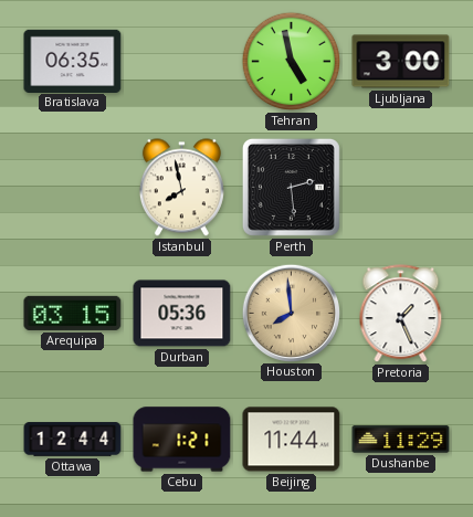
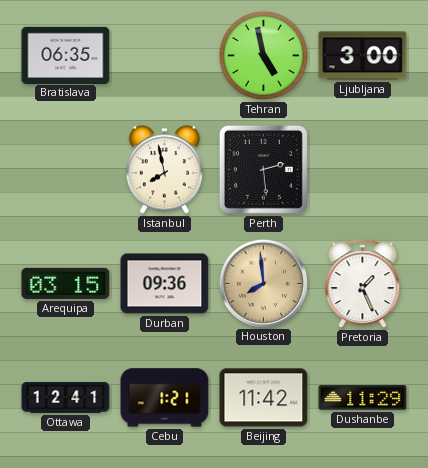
Durban: 05:36 -> 09:36 (165, 284)
Ottawa: 12:44 -> 12:41 (66, 398)
Beijing: 11:44 -> 11:42 (264, 398)
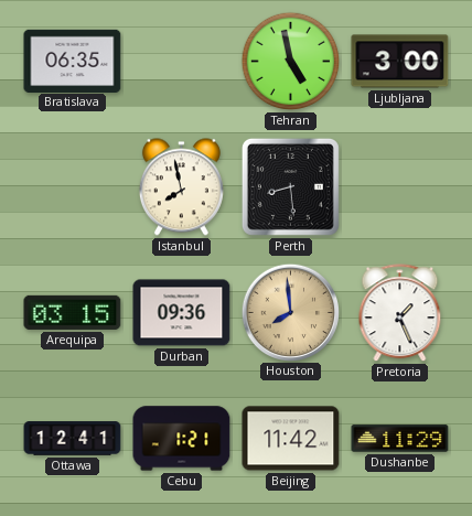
Perth: 2:29 -> 8:29 (290, 186)
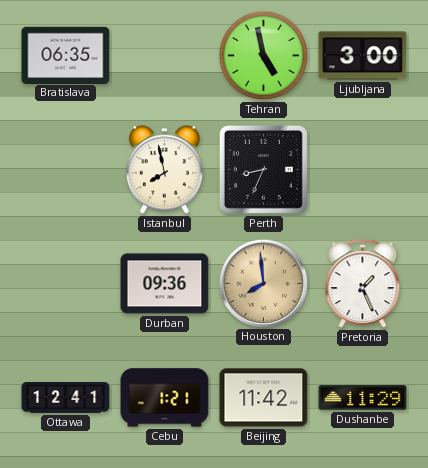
Perth: 8:29 -> 8:34 (263, 169)
Arequipa: 03:15 -> none (73, 312)
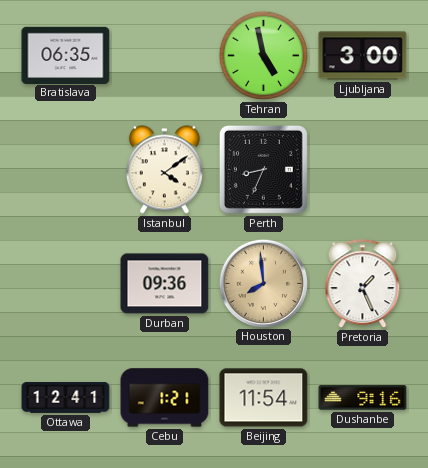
Istanbul: 7:58 -> 4:09 (164, 170)
Beijing: 11:42 -> 11:54 (264, 398)
Dushanbe: 11:29 -> 9:16 (363, 398)
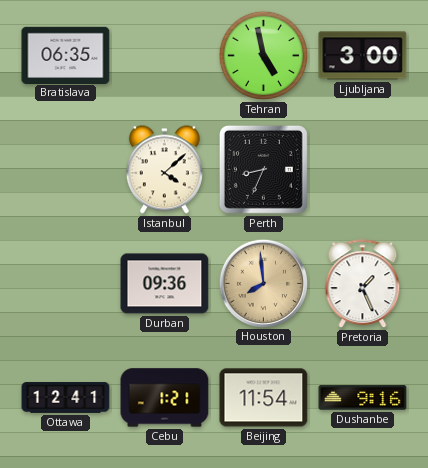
Istanbul: 4:09 -> 4:08 (164, 170)
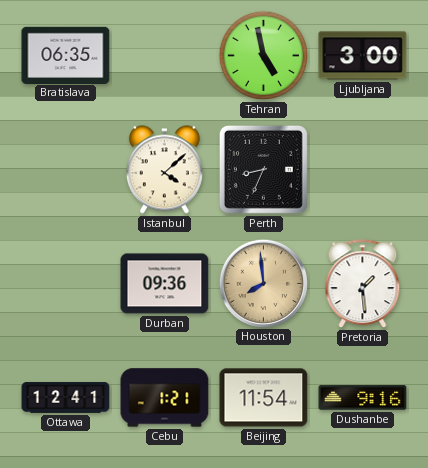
Pretoria: 1:26 -> 1:29 (363, 284)
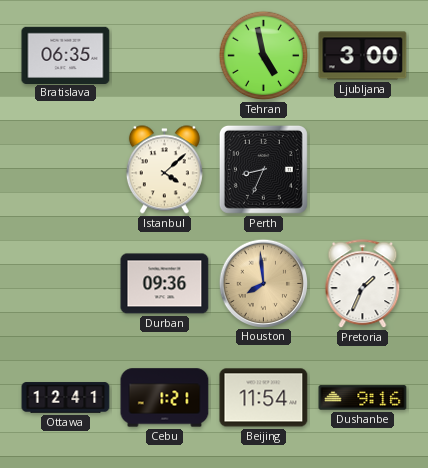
Pretoria: 1:29 -> 1:34 (363, 284)
